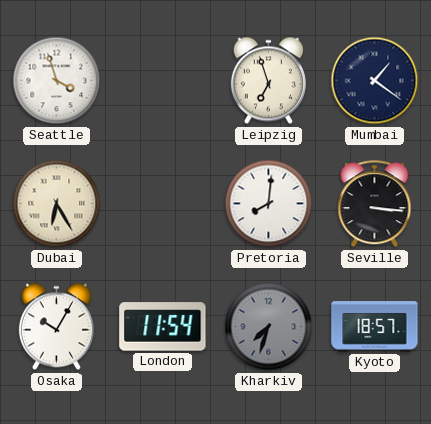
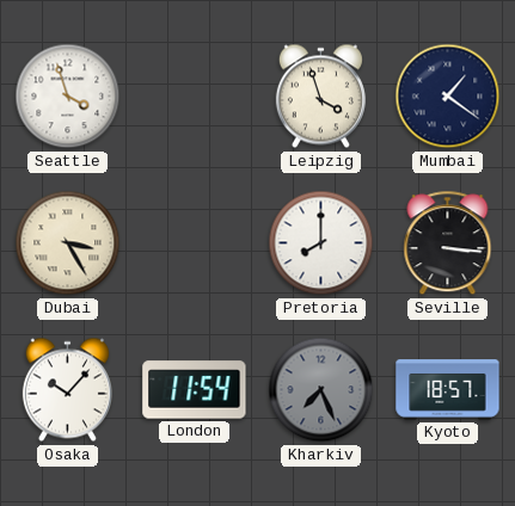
Leipzig: 6:57 -> 3:57 (320, 97)
Dubai: 6:25 -> 3:25 (68, 243)
Pretoria: 8:01 -> 8:00 (321, 243)
Osaka: 10:05 -> 10:07 (67, 390)
Kharkiv: 7:33 -> 7:26 (321, 390)
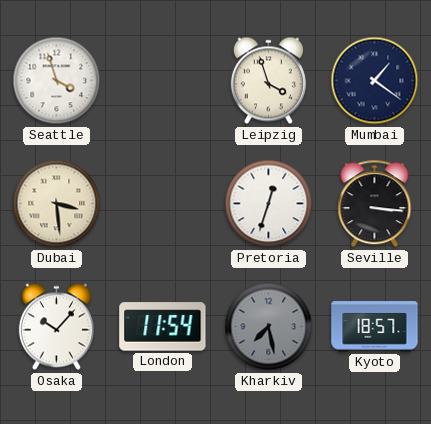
Dubai: 3:25 -> 3:29 (57, 204)
Pretoria: 8:00 -> 12:33 (269, 204)
Kharkiv: 7:26 -> 7:28 (269, 327)
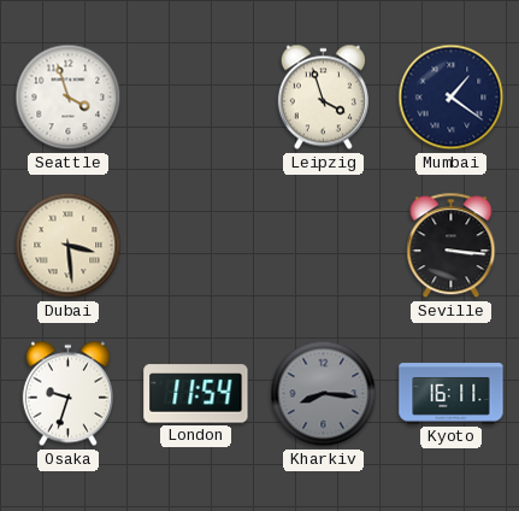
Pretoria: 12:33 -> none (269, 204)
Osaka: 10:07 -> 9:33 (67, 394)
Kharkiv: 7:28 -> 8:16 (324, 394)
Kyoto: 18:57 -> 16:11 (452, 394)
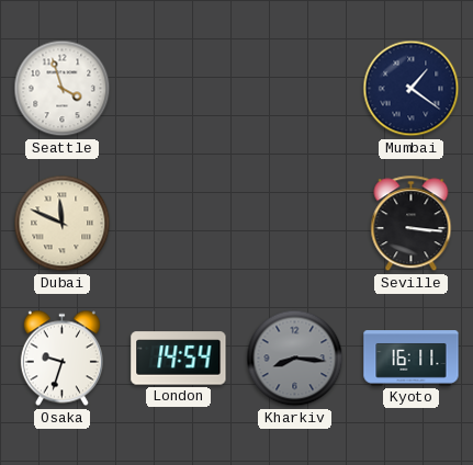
Leipzig: 3:57 -> none (323, 98)
Dubai: 3:29 -> 11:49 (63, 224)
London: 11:54 -> 14:54 (179, 359)
